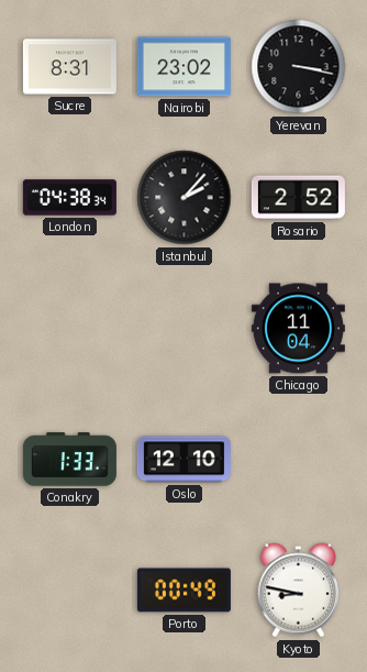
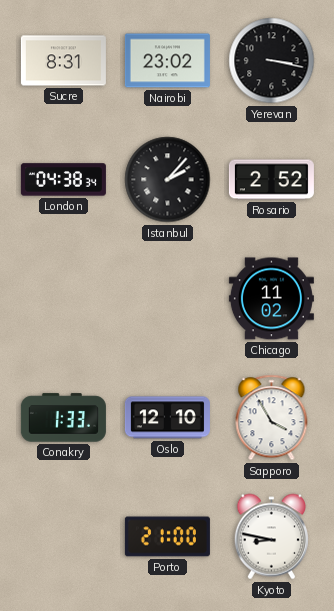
Chicago: 11:04 -> 11:02 (271, 299)
Sapporo: none -> 3:55 (272, 418)
Porto: 00:49 -> 21:00 (167, 537)
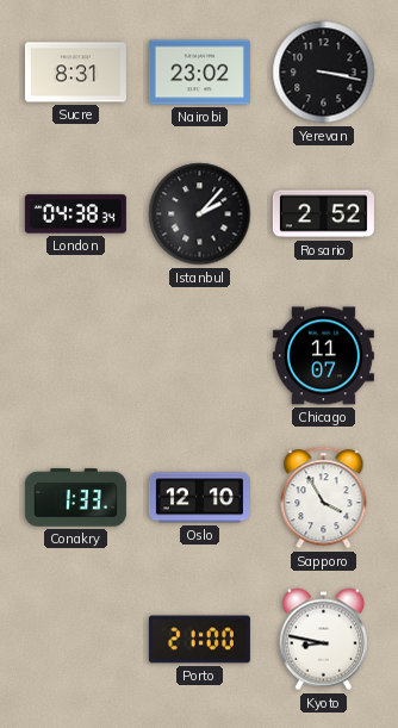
Chicago: 11:02 -> 11:07 (323, 356)
